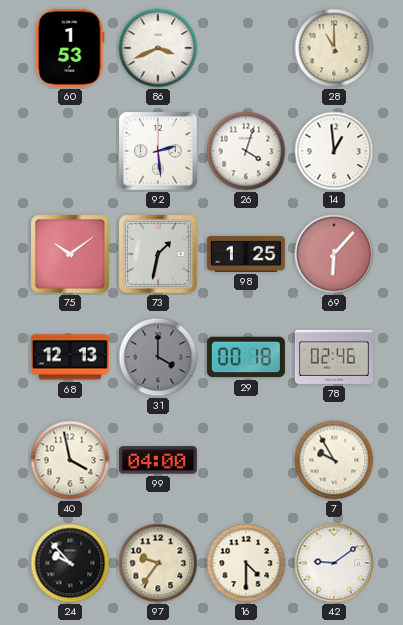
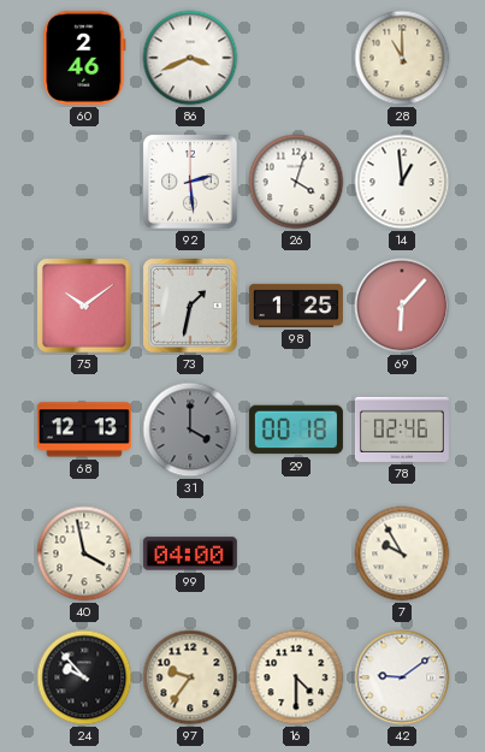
60: 1:53 -> 2:46 (84, 58)
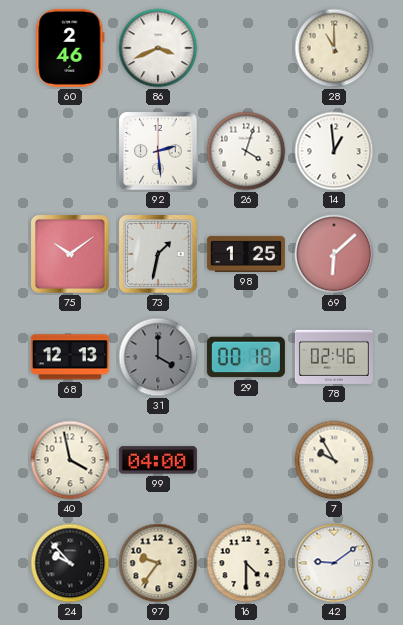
69: 6:07 -> 6:08 (334, 254)
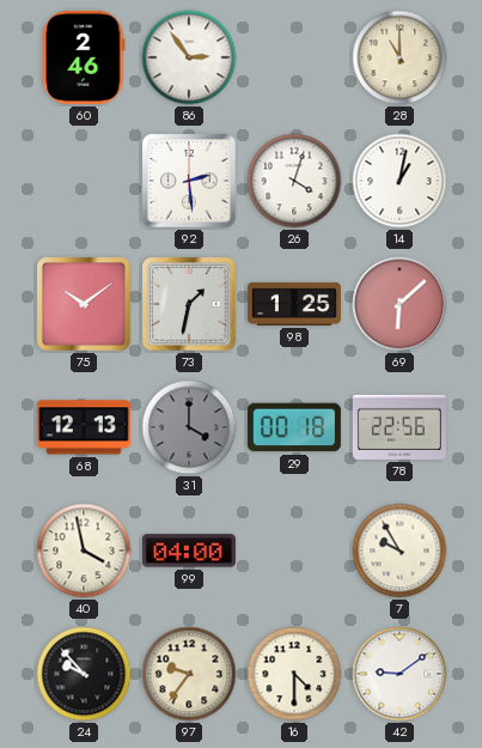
86: 3:41 -> 2:54 (189, 57)
14: 12:59 -> 1:02 (399, 181)
78: 02:46 -> 22:56 (399, 427)
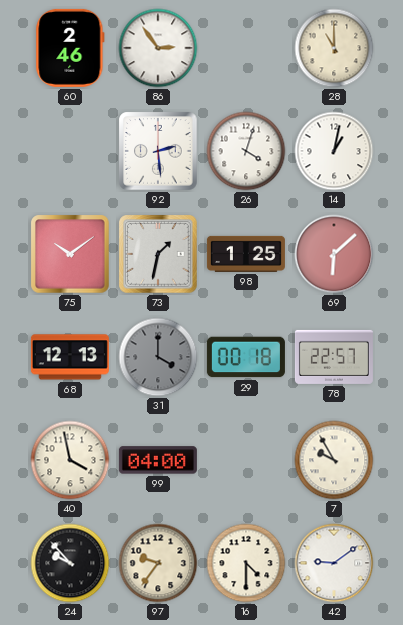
78: 22:56 -> 22:57 (334, 357)
